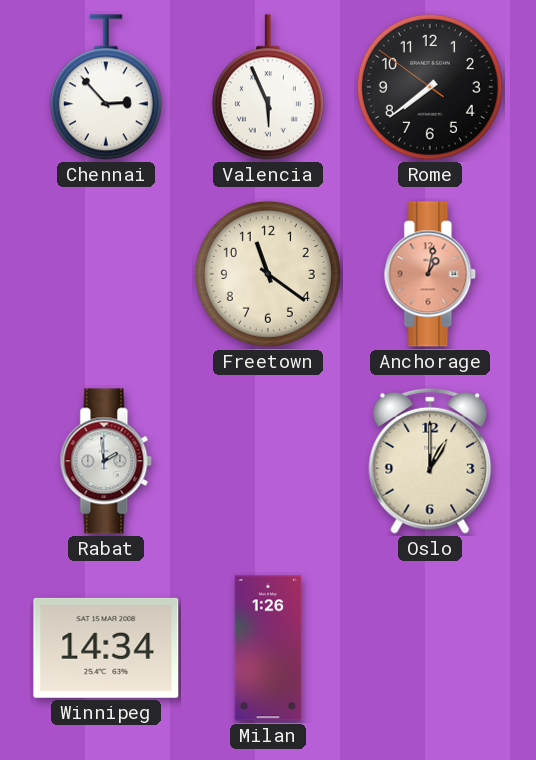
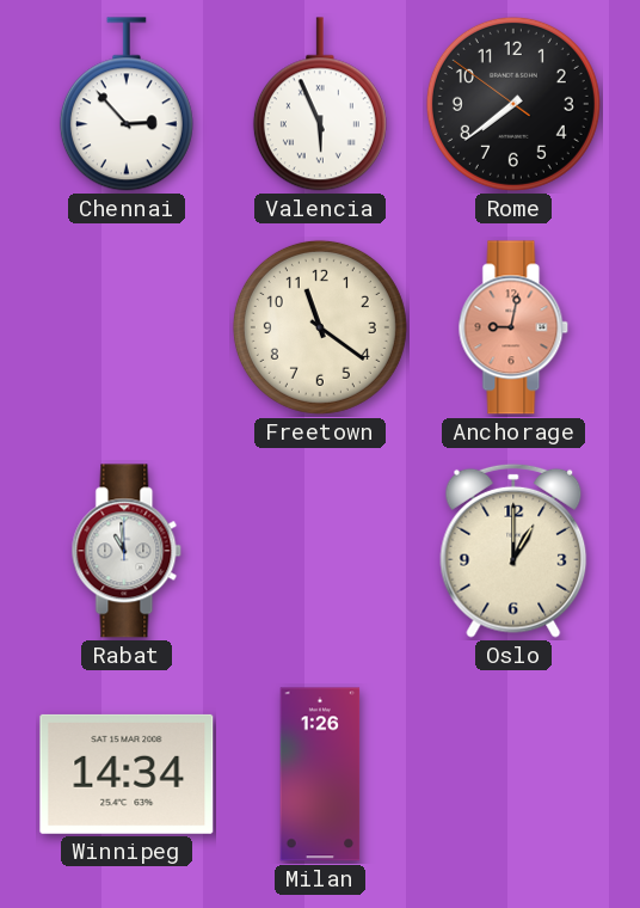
Anchorage: 1:02 -> 9:02 (513, 327)
Rabat: 1:59 -> 10:59 (127, 551)
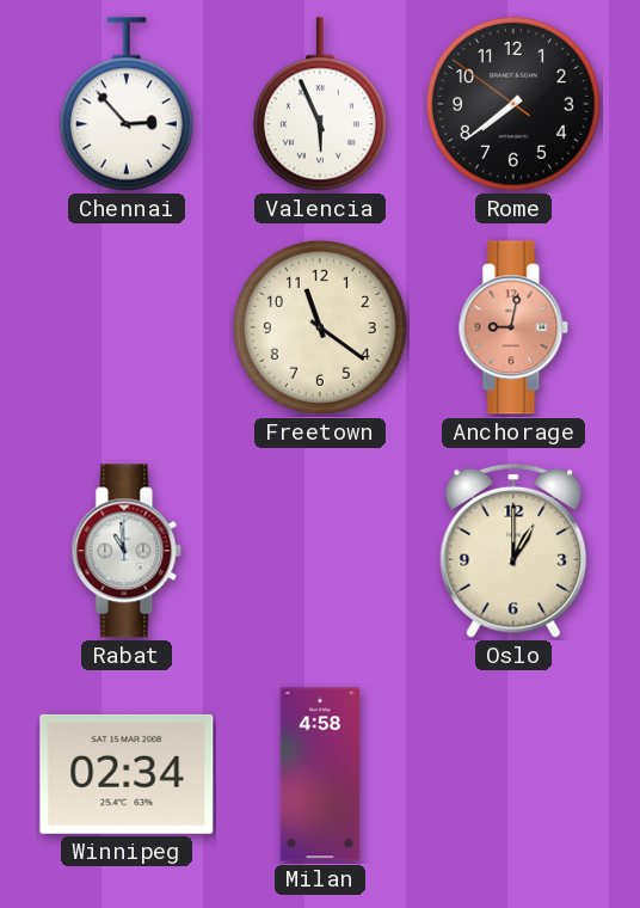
Winnipeg: 14:34 -> 02:34 (127, 774)
Milan: 1:26 -> 4:58 (320, 774)
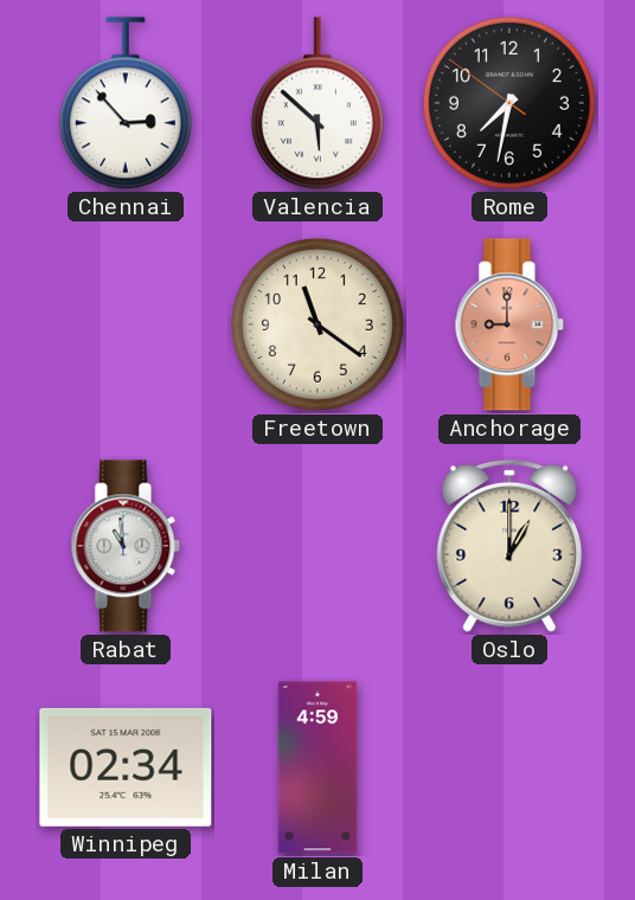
Valencia: 5:56 -> 5:52 (317, 103)
Rome: 7:38 -> 7:31 (509, 103)
Anchorage: 9:02 -> 9:00 (509, 324)
Milan: 4:58 -> 4:59 (317, 767)
